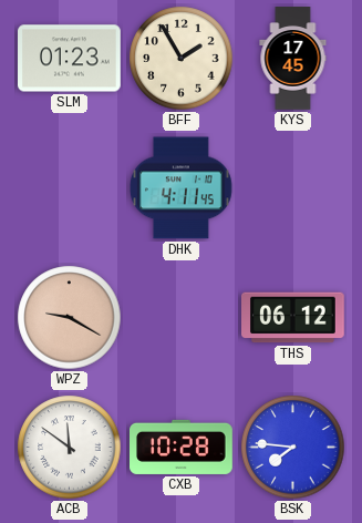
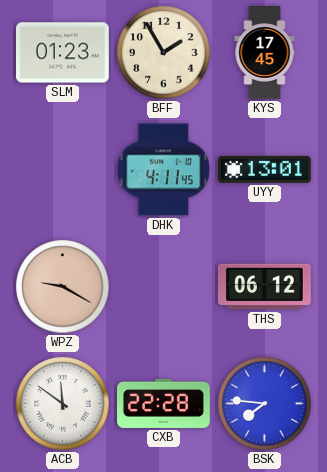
UYY: none -> 13:01 (265, 169)
CXB: 10:28 -> 22:28 (164, 403)
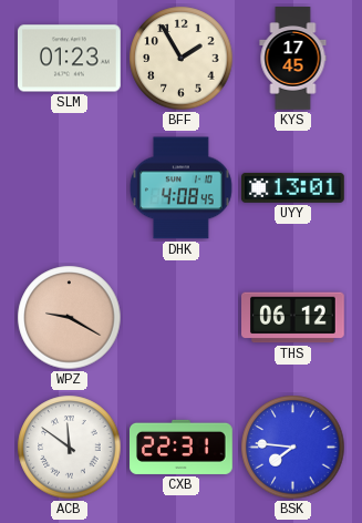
DHK: 4:11 -> 4:08 (180, 188)
CXB: 22:28 -> 22:31 (182, 447)
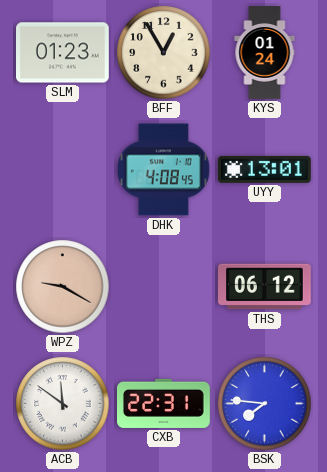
BFF: 1:55 -> 12:55 (164, 53)
KYS: 17:45 -> 01:24 (265, 53)
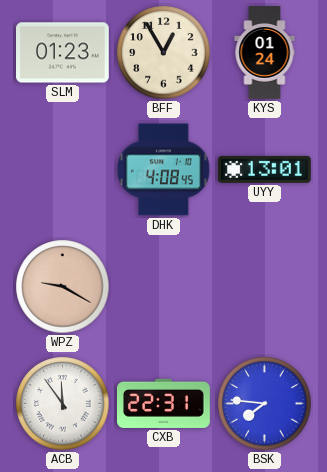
THS: 06:12 -> none (265, 287)
ACB: 11:51 -> 11:54 (63, 404)
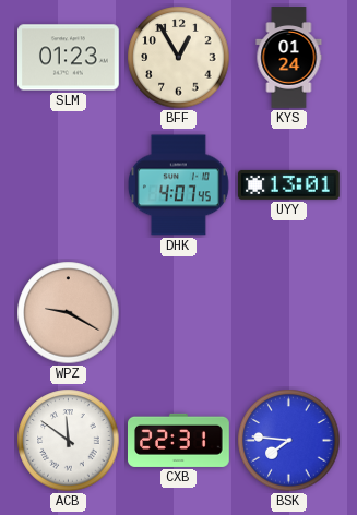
DHK: 4:08 -> 4:07 (178, 185)
ACB: 11:54 -> 11:51 (69, 441)
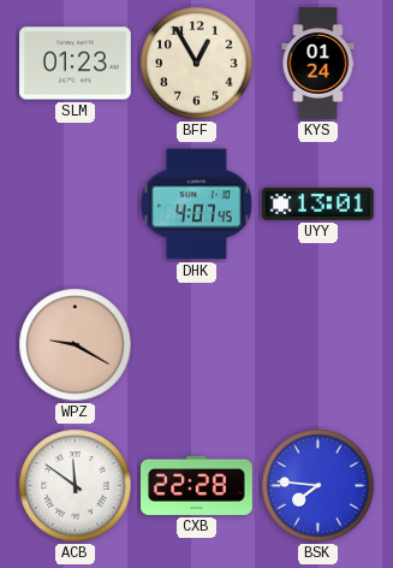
CXB: 22:31 -> 22:28 (197, 485)
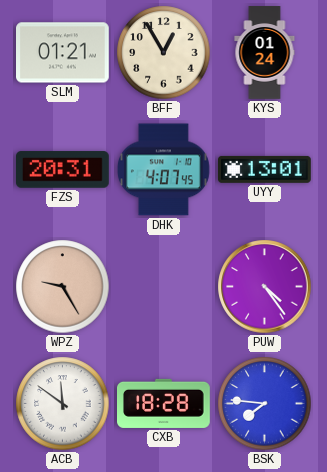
SLM: 01:23 -> 01:21 (63, 53)
FZS: none -> 20:31 (63, 170)
WPZ: 9:20 -> 9:25 (63, 287)
PUW: none -> 4:24 (265, 287)
CXB: 22:28 -> 18:28 (164, 403)
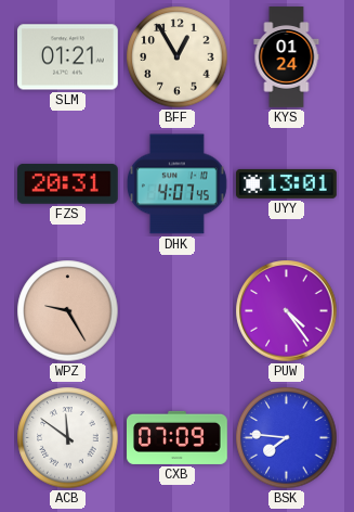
CXB: 18:28 -> 07:09 (178, 437)
